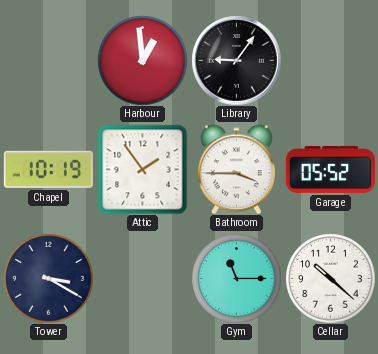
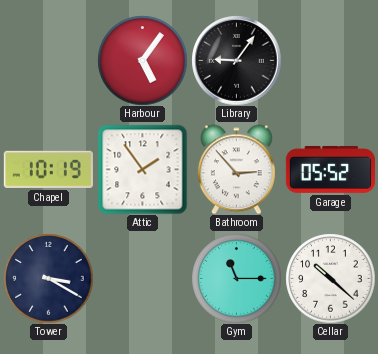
Harbour: 12:59 -> 5:06 (142, 60)
Bathroom: 3:45 -> 2:53 (237, 169)
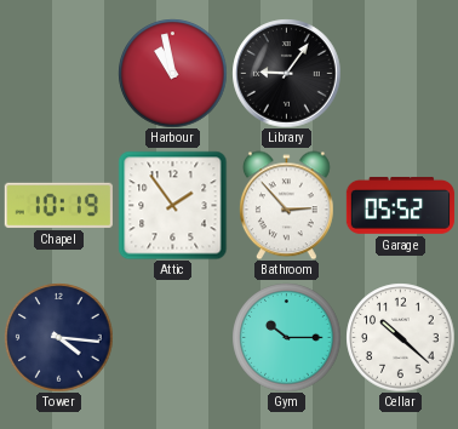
Harbour: 5:06 -> 10:58 (172, 73)
Tower: 3:20 -> 4:16 (58, 337)
Gym: 11:15 -> 10:15 (286, 337)
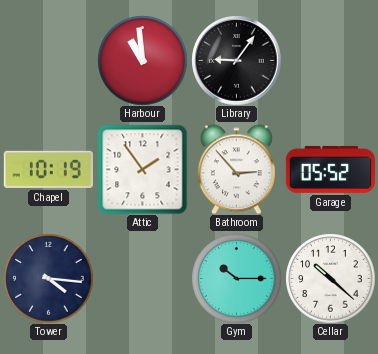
Harbour: 10:58 -> 10:59 (142, 60)
